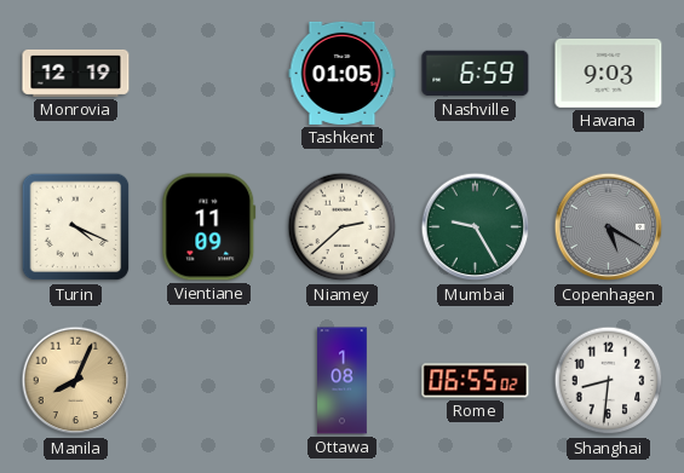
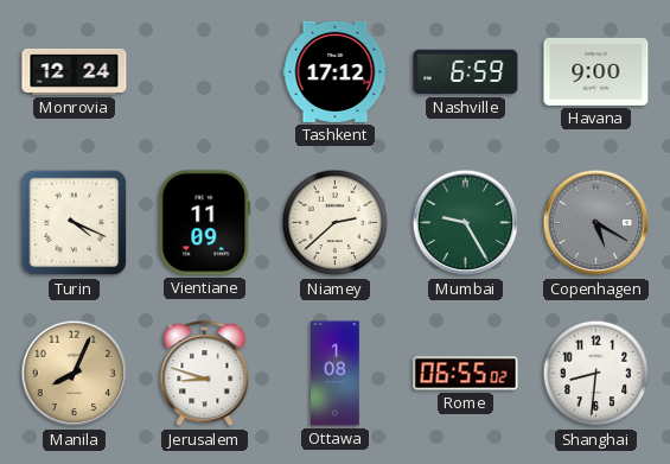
Monrovia: 12:19 -> 12:24 (75, 71)
Tashkent: 01:05 -> 17:12 (336, 71)
Havana: 9:03 -> 9:00 (596, 71)
Jerusalem: none -> 8:48 (205, 374)
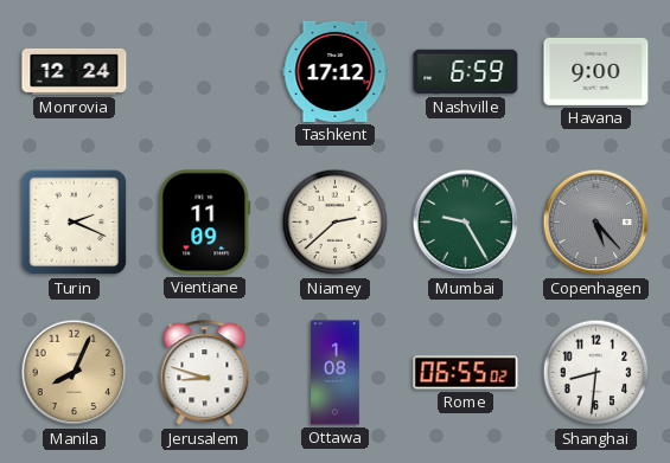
Turin: 4:19 -> 2:19 (75, 223)
Copenhagen: 5:20 -> 5:23 (596, 223)
